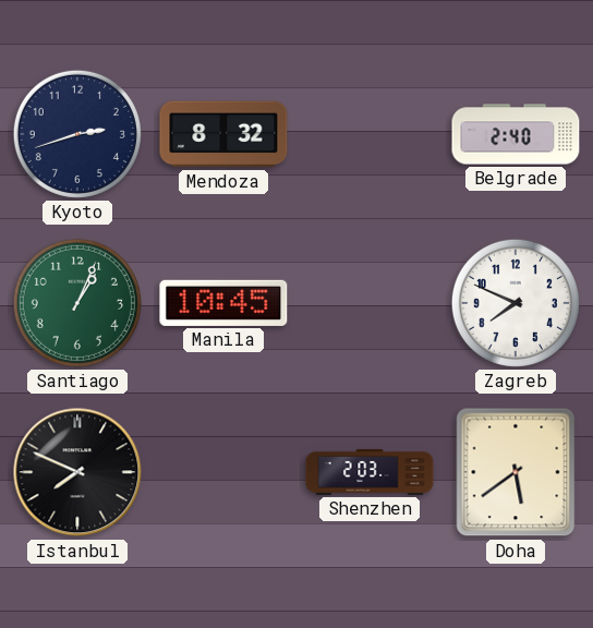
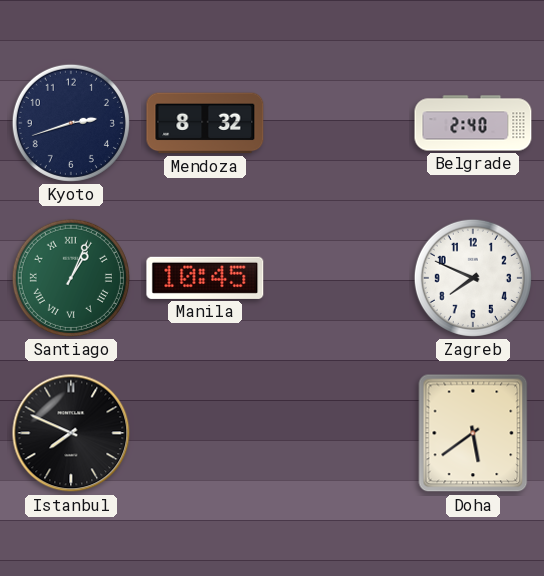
Santiago numerals: Arabic -> Roman (71, 278)
Shenzhen: 2:03 -> none (370, 472)
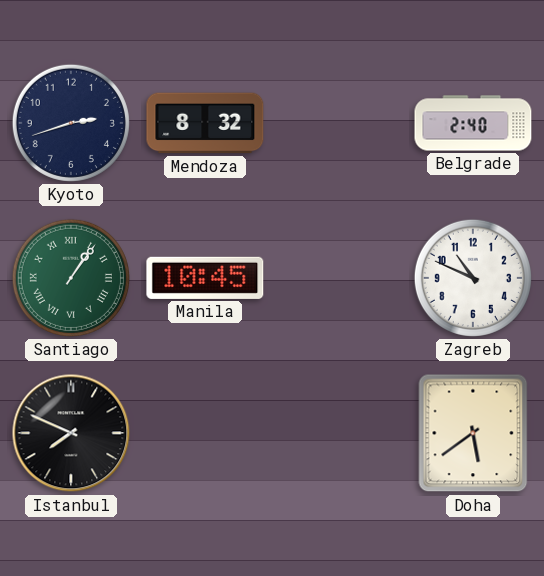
Santiago: 1:04 -> 1:06 (71, 278)
Zagreb: 7:49 -> 10:49 (473, 278)
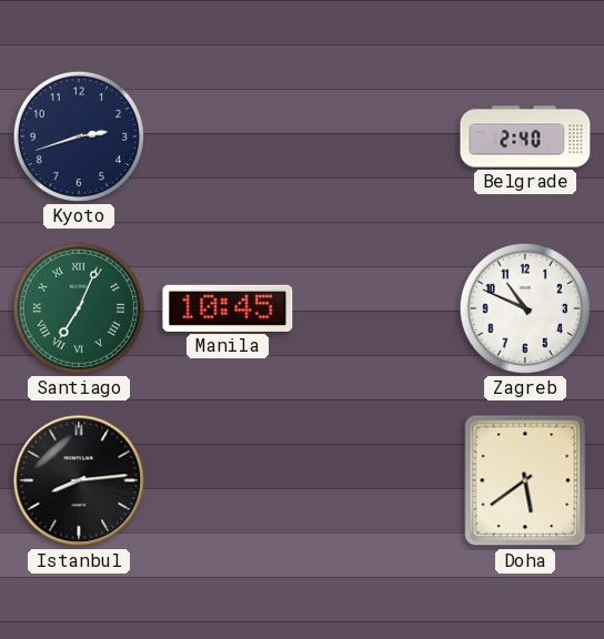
Mendoza: 8:32 -> none (205, 123)
Santiago: 1:06 -> 7:04 (79, 308)
Istanbul: 7:49 -> 8:14 (79, 480)
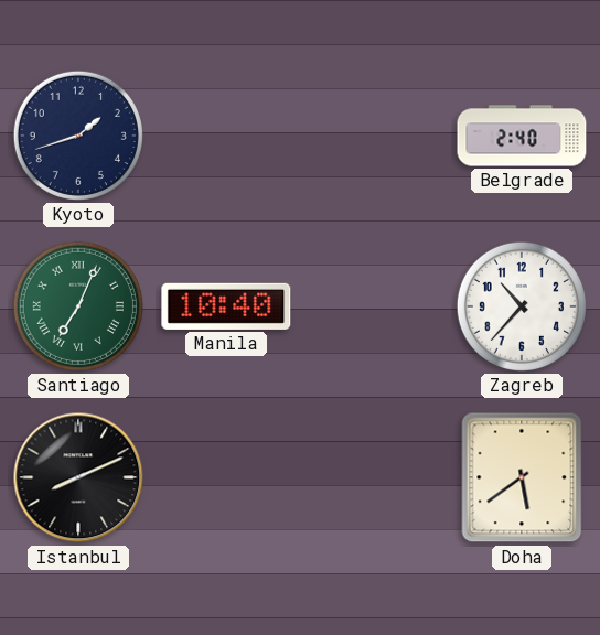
Kyoto: 2:42 -> 1:42 (78, 136)
Manila: 10:45 -> 10:40 (226, 306)
Zagreb: 10:49 -> 10:37 (522, 306)
Istanbul: 8:14 -> 8:11 (78, 477)
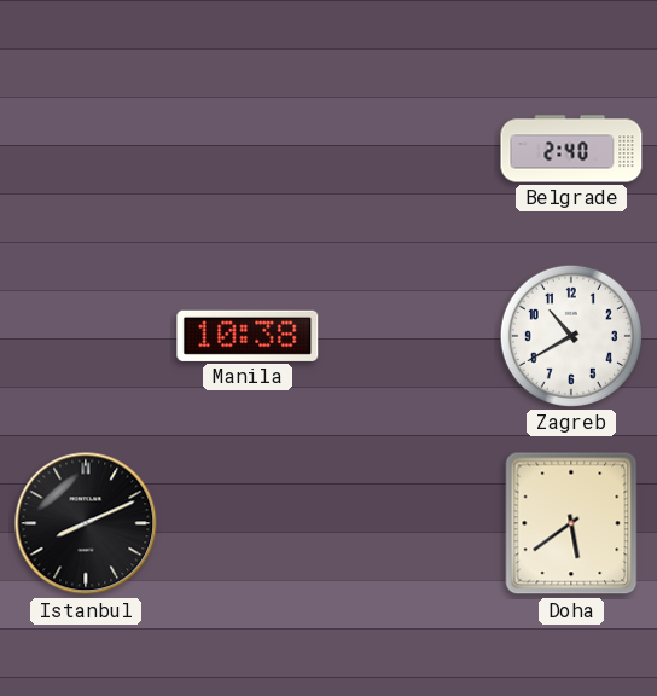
Kyoto: 1:42 -> none (78, 136)
Santiago: 7:04 -> none (78, 306)
Manila: 10:40 -> 10:38 (248, 336)
Zagreb: 10:37 -> 10:40 (571, 336)
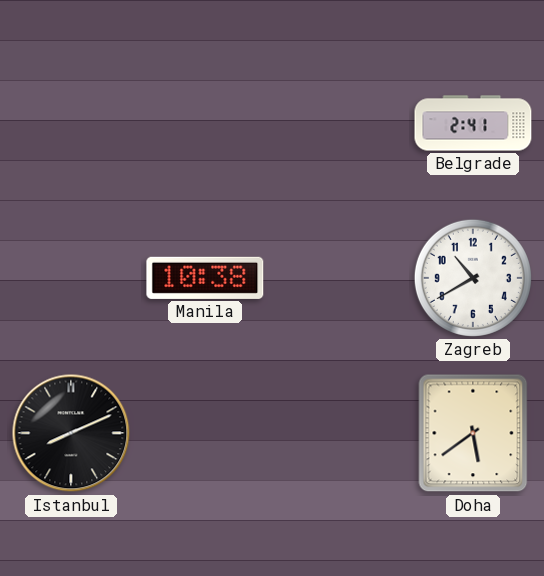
Belgrade: 2:40 -> 2:41 (473, 123)
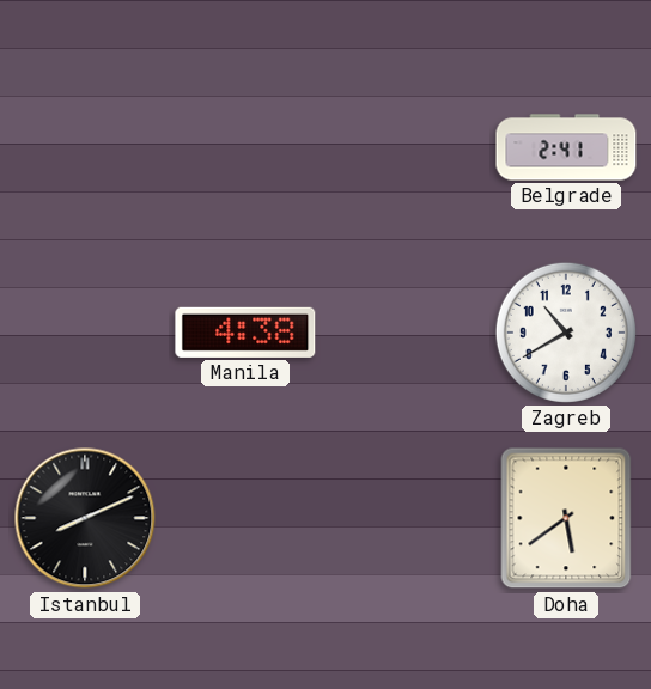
Manila: 10:38 -> 4:38 (245, 333)
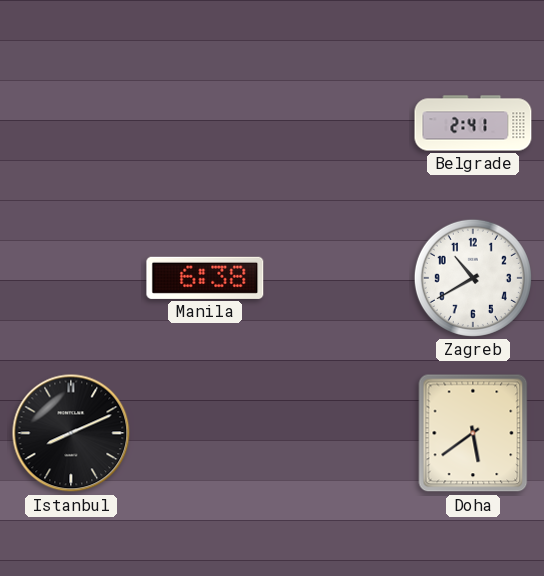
Manila: 4:38 -> 6:38 (205, 278)
